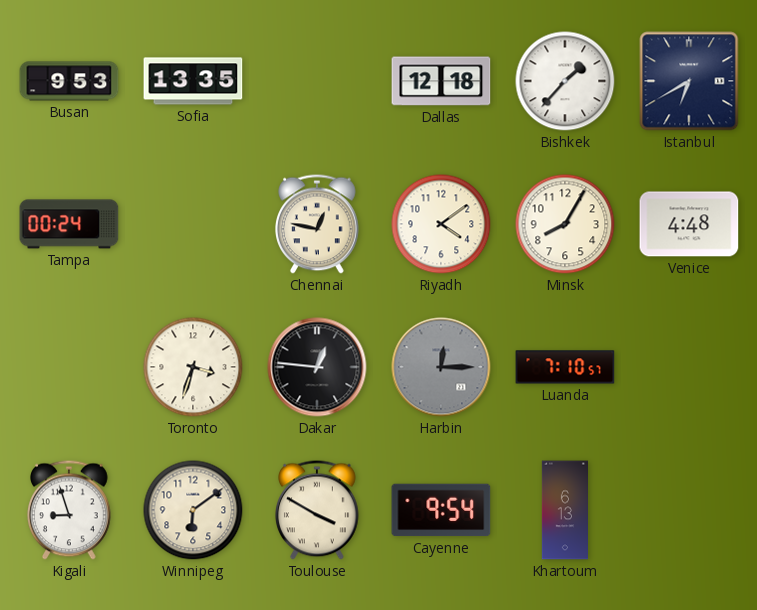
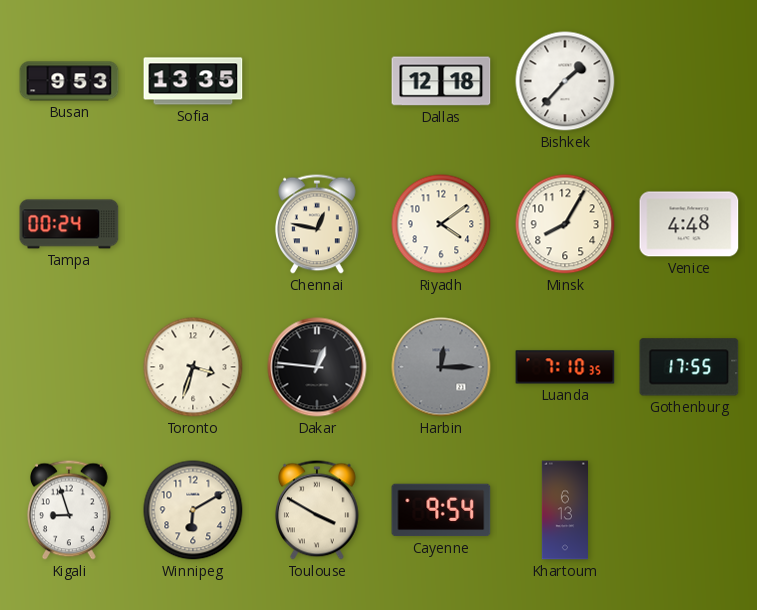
Istanbul: 6:40 -> none (689, 81)
Luanda: 7:10:57 -> 7:10:35 (565, 367)
Gothenburg: none -> 17:55 (689, 367)
Winnipeg: 6:09 -> 6:10 (193, 510)
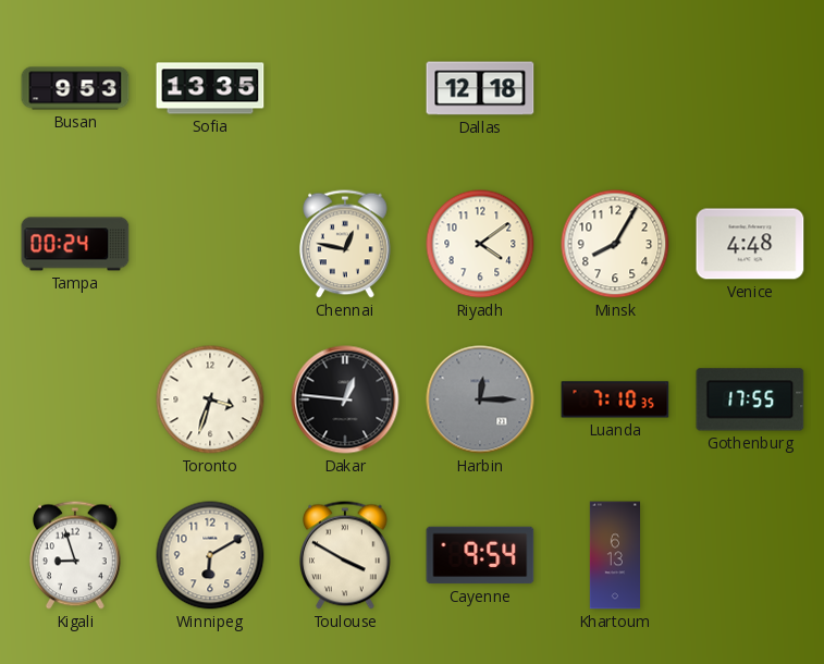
Bishkek: 1:37 -> none (565, 81)
